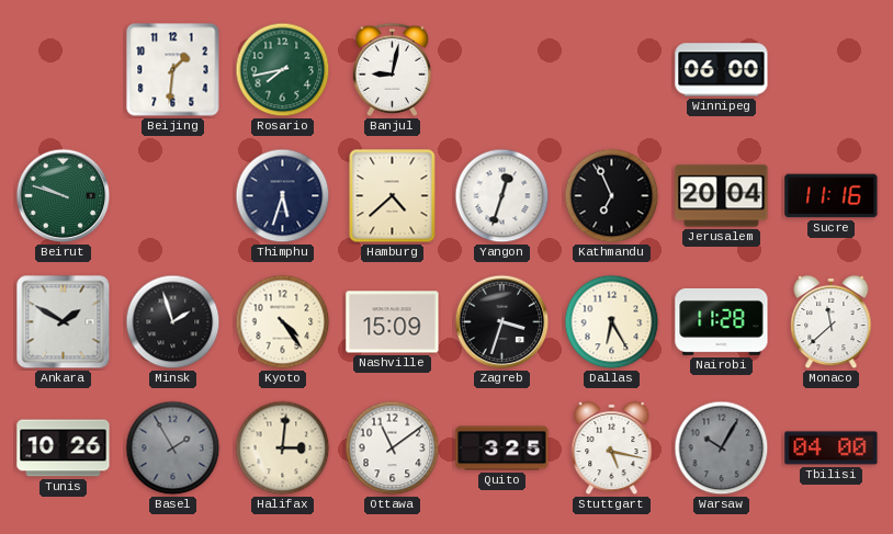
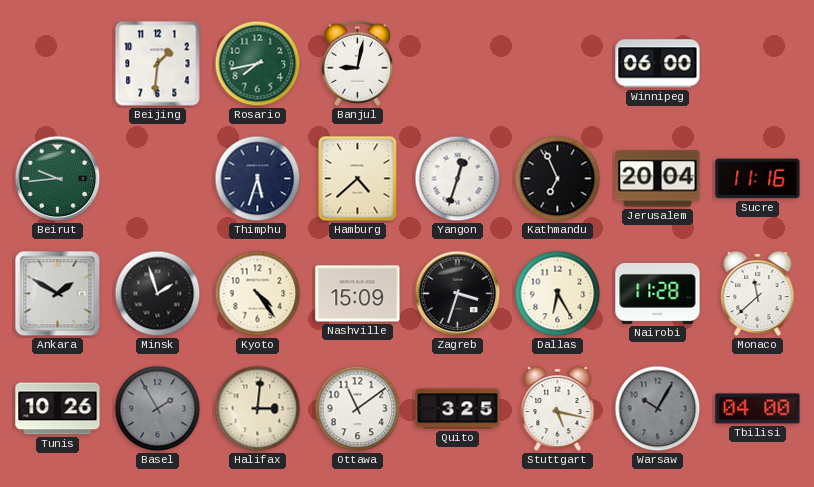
Beirut: 9:48 -> 9:44 (58, 179)
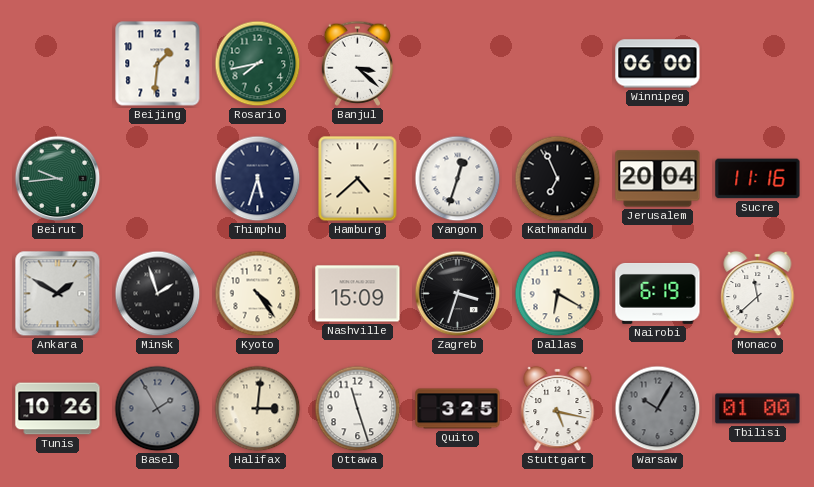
Banjul: 9:02 -> 3:22 (358, 63)
Dallas: 6:25 -> 6:20 (558, 294)
Nairobi: 11:28 -> 6:19 (658, 293)
Ottawa: 11:09 -> 11:27 (358, 409)
Tbilisi: 04:00 -> 01:00 (758, 409)
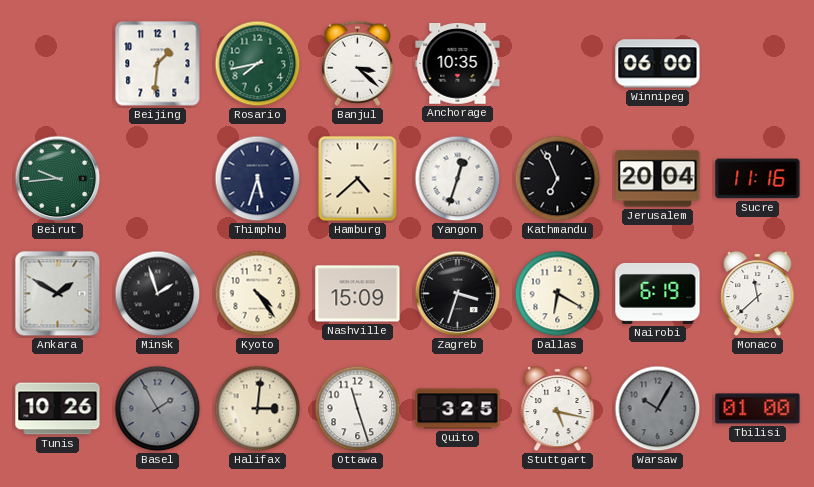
Anchorage: none -> 10:35 (458, 64)
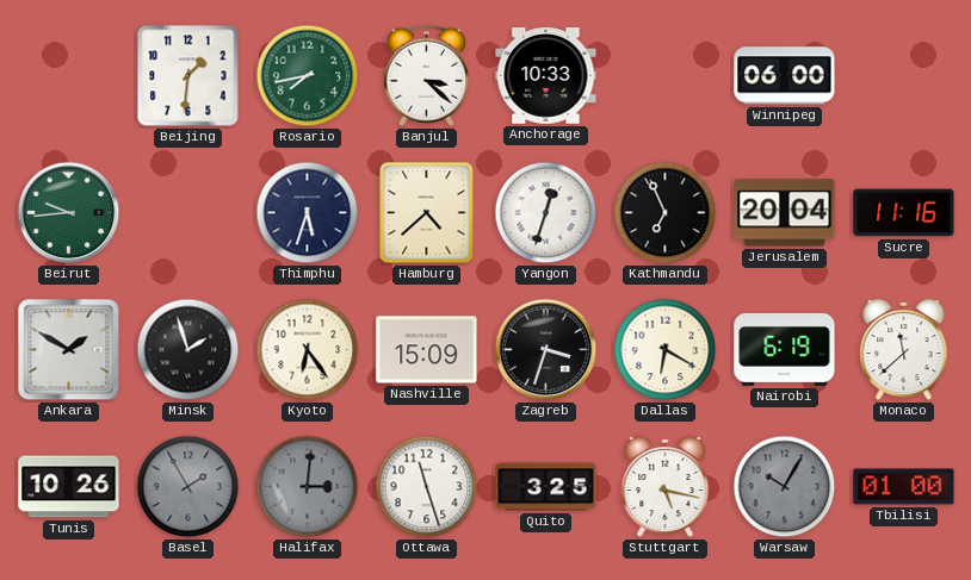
Anchorage: 10:35 -> 10:33 (546, 76)
Kyoto: 4:24 -> 6:24 (308, 350)
Halifax dial: cream -> grey (308, 487)
